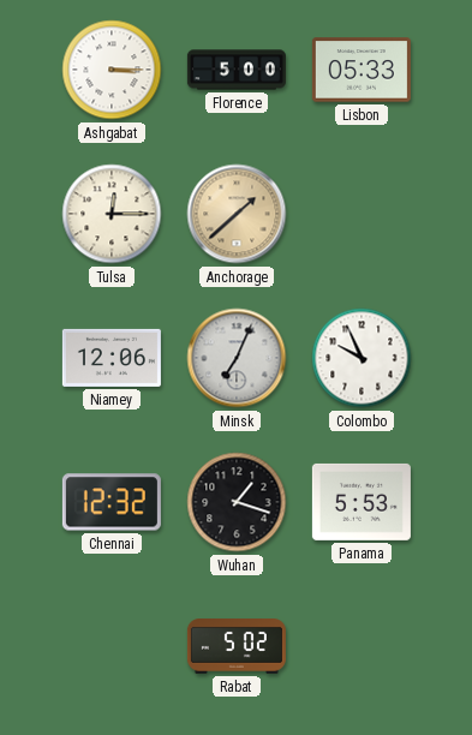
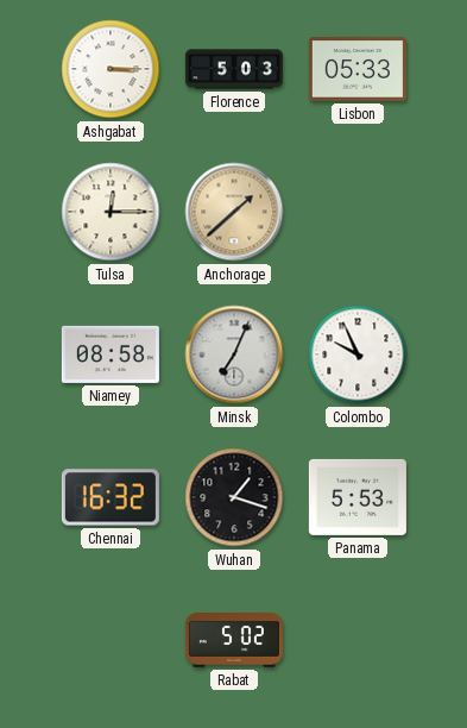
Florence: 5:00 -> 5:03 (234, 69)
Niamey: 12:06 -> 08:58 (111, 354)
Chennai: 12:32 -> 16:32 (111, 497)
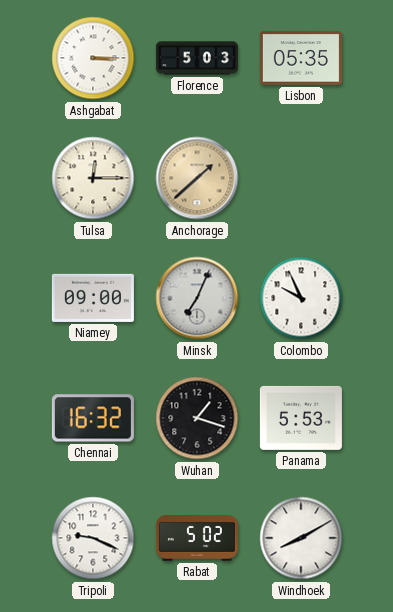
Lisbon: 05:33 -> 05:35 (301, 58)
Niamey: 08:58 -> 09:00 (93, 298)
Tripoli: none -> 9:19 (93, 538)
Windhoek: none -> 8:10 (301, 538)
